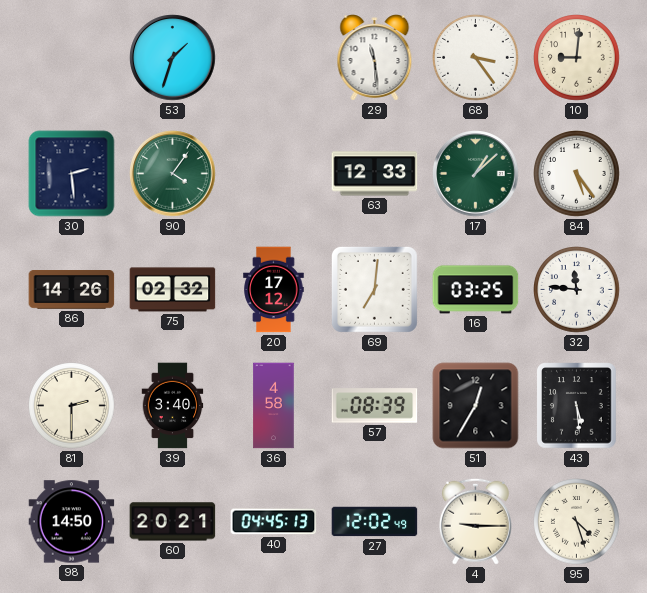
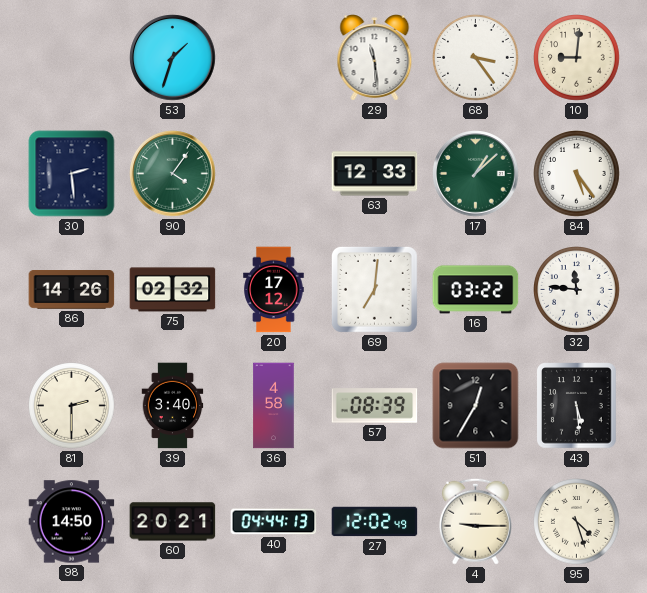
16: 03:25 -> 03:22 (476, 290)
40: 04:45 -> 04:44 (274, 522)
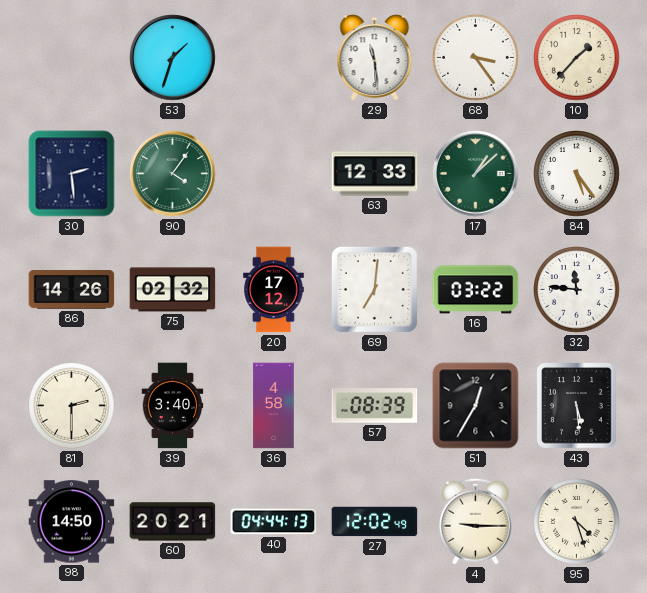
10: 9:01 -> 1:37 (577, 58)
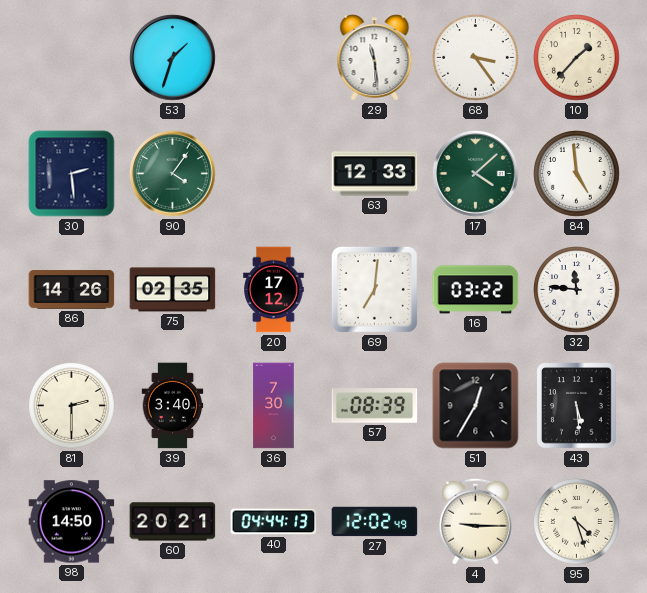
17: 1:08 -> 4:08 (476, 174)
84: 5:24 -> 4:59 (577, 174)
75: 02:32 -> 02:35 (173, 290)
36: 4:58 -> 7:30 (274, 406)
